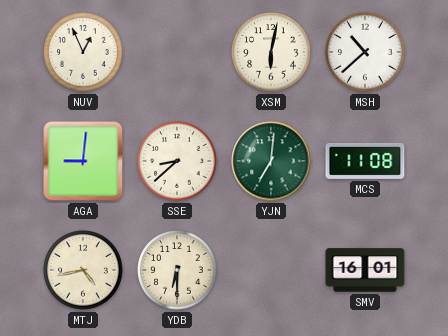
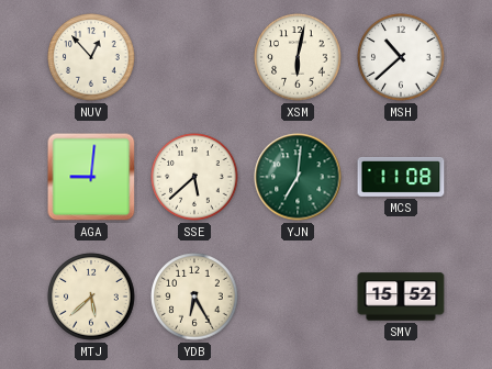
NUV: 12:56 -> 12:53 (91, 57)
SSE: 8:38 -> 5:38 (194, 177)
MTJ: 4:43 -> 5:38 (91, 297)
YDB: 6:30 -> 6:25 (194, 297)
SMV: 16:01 -> 15:52 (401, 297)
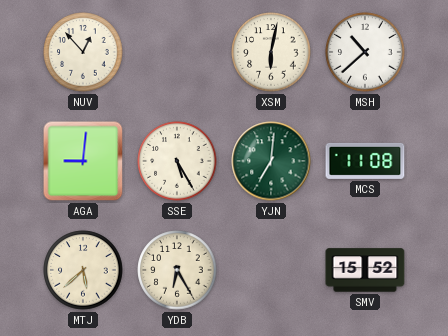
SSE: 5:38 -> 5:25 (177, 161)
